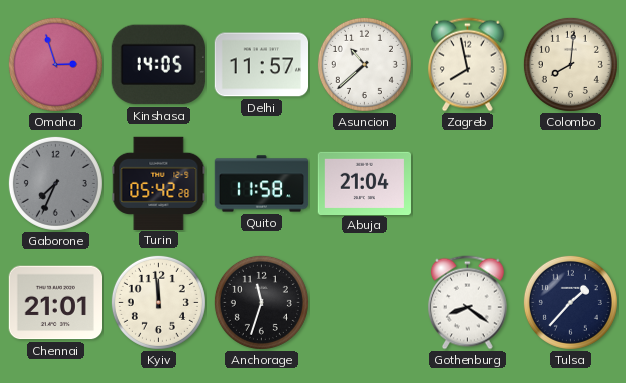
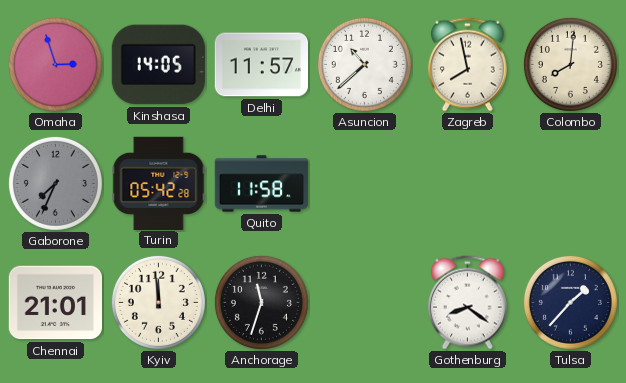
Abuja: 21:04 -> none (364, 183)
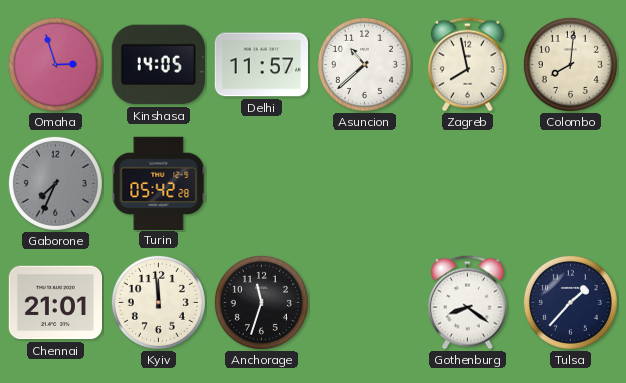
Quito: 11:58 -> none (262, 184)
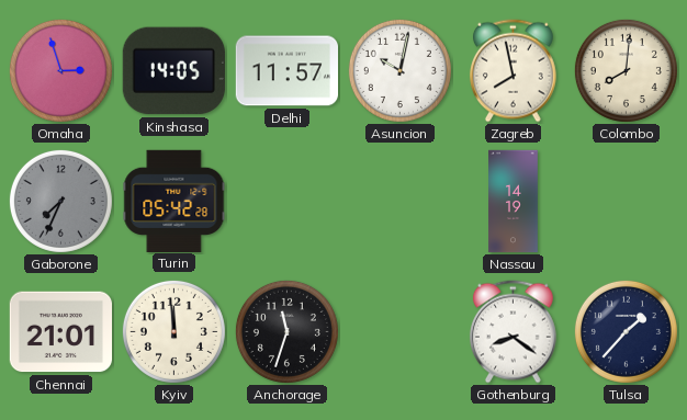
Asuncion: 10:38 -> 10:02 (399, 70)
Nassau: none -> 14:19 (514, 202)
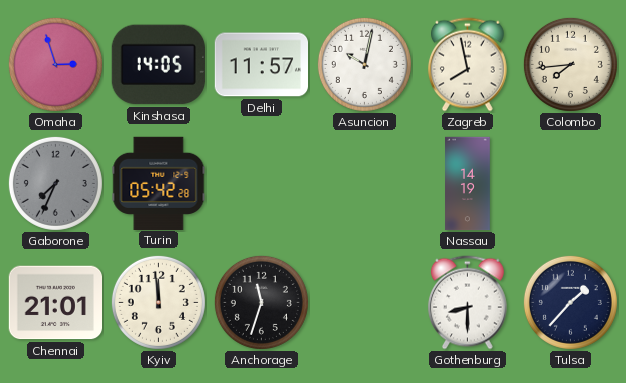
Colombo: 8:01 -> 7:44 (570, 64)
Gothenburg: 8:21 -> 8:30 (467, 303)
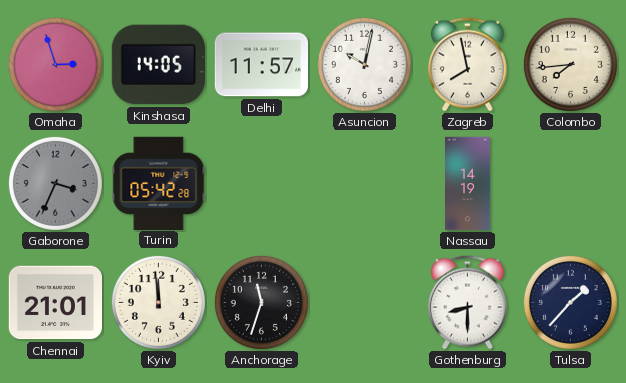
Gaborone: 7:34 -> 3:34 (55, 183)
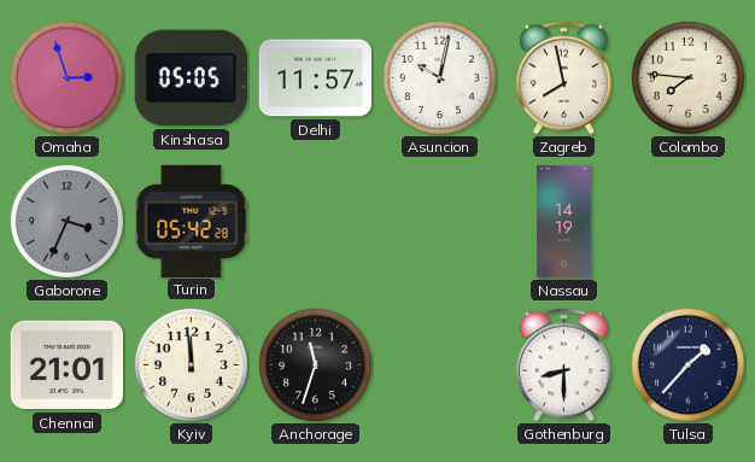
Kinshasa: 14:05 -> 05:05 (191, 78)
Colombo: 7:44 -> 7:46 (687, 77)
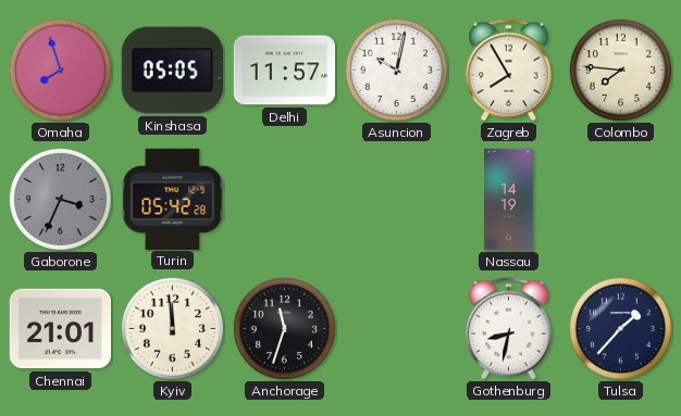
Omaha: 2:57 -> 7:57 (60, 70)
Zagreb: 7:58 -> 7:55 (508, 71)
Gothenburg: 8:30 -> 8:32 (508, 329)
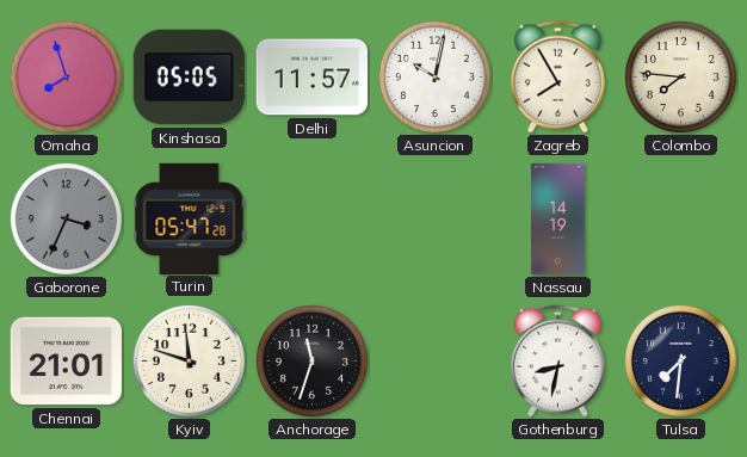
Turin: 05:42 -> 05:47 (190, 218)
Kyiv: 11:59 -> 11:48 (189, 360)
Tulsa: 1:37 -> 7:31 (680, 360)
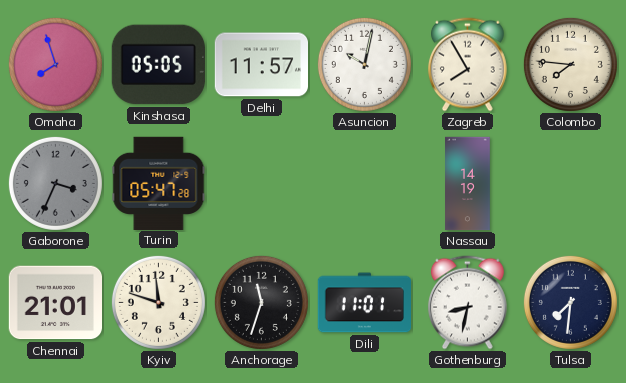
Dili: none -> 11:01 (364, 303)
